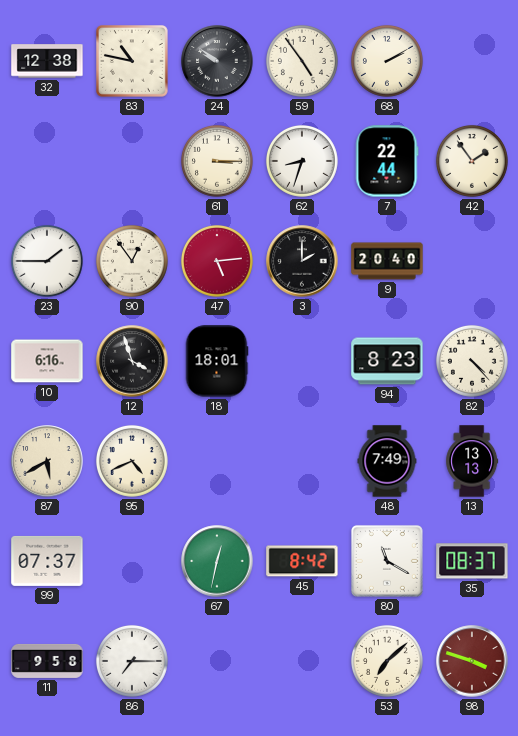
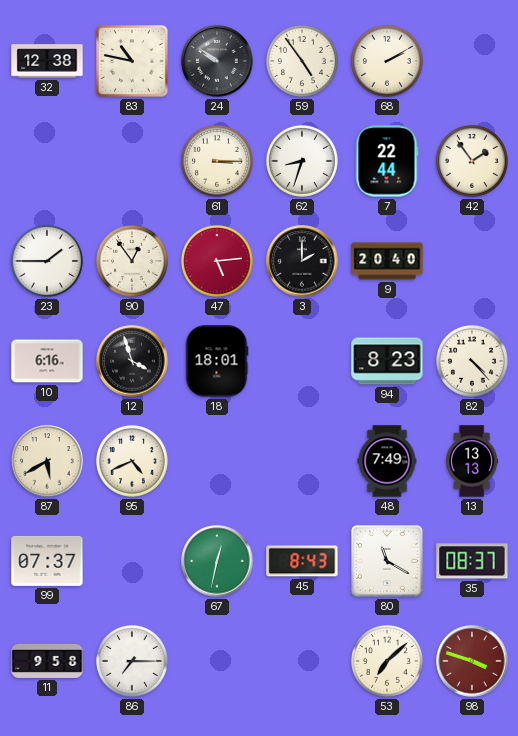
45: 8:42 -> 8:43 (302, 561)
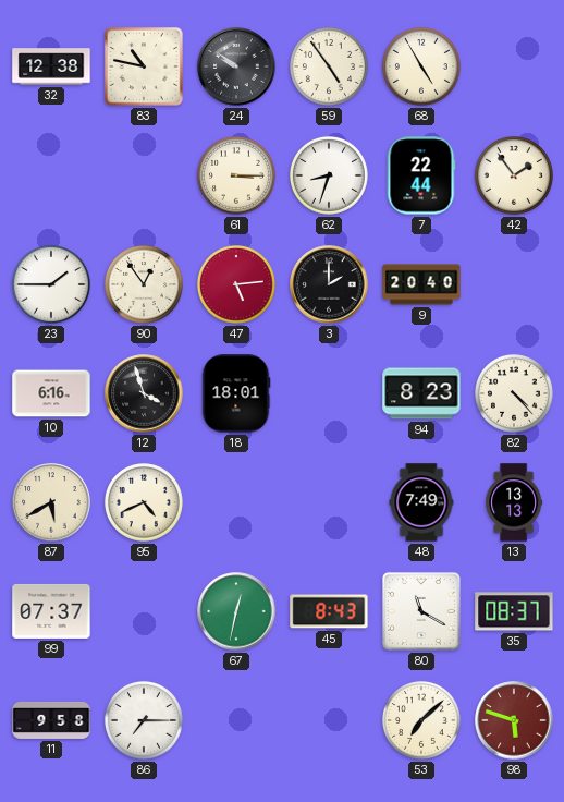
68: 2:10 -> 4:55 (421, 66)
98: 3:48 -> 5:48 (514, 720)
